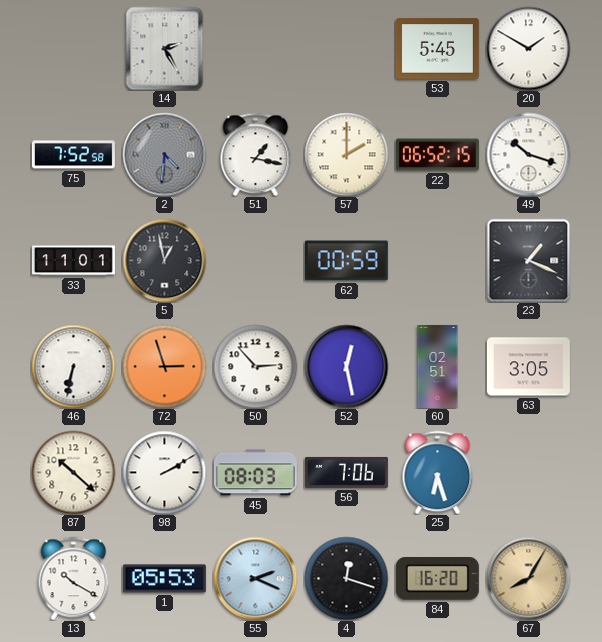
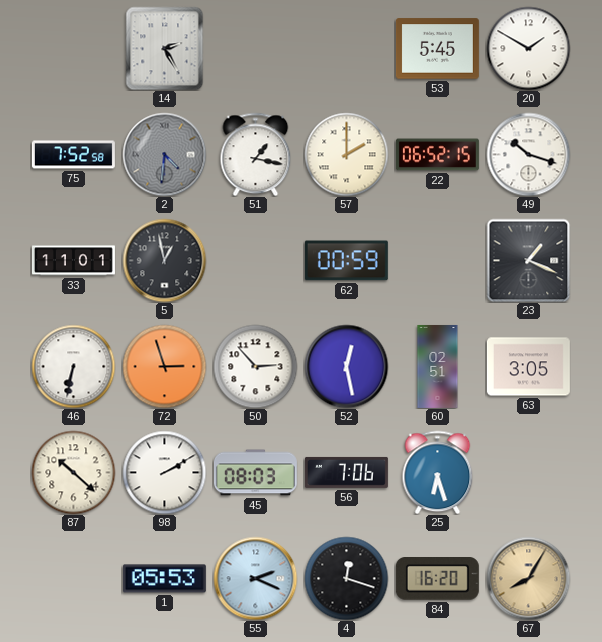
13: 10:20 -> none (74, 578)
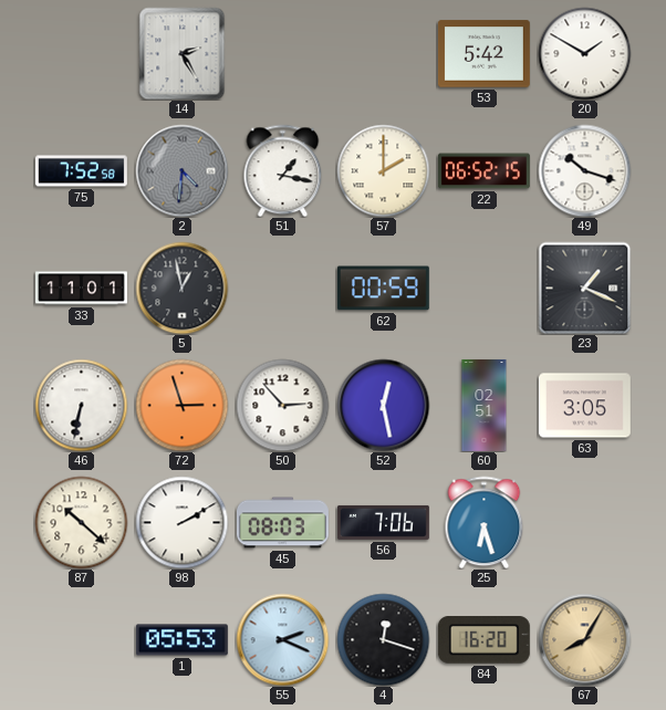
53: 5:45 -> 5:42 (483, 54)
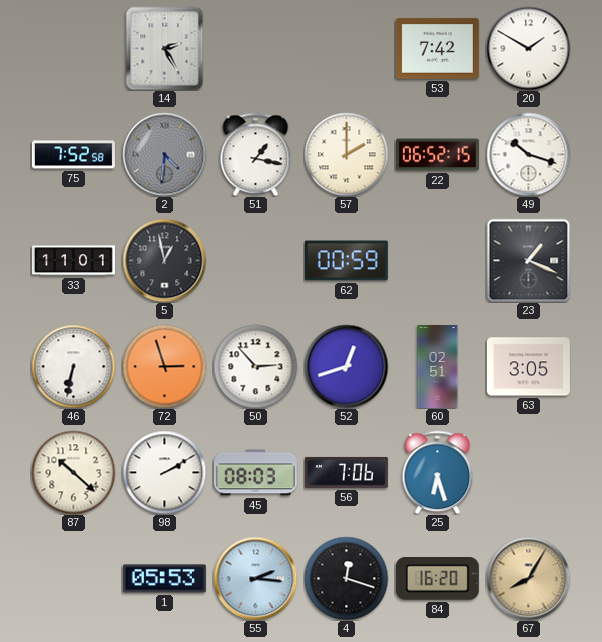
53: 5:42 -> 7:42 (437, 49)
52: 12:28 -> 12:42 (346, 366)
55: 2:19 -> 2:16 (255, 578)
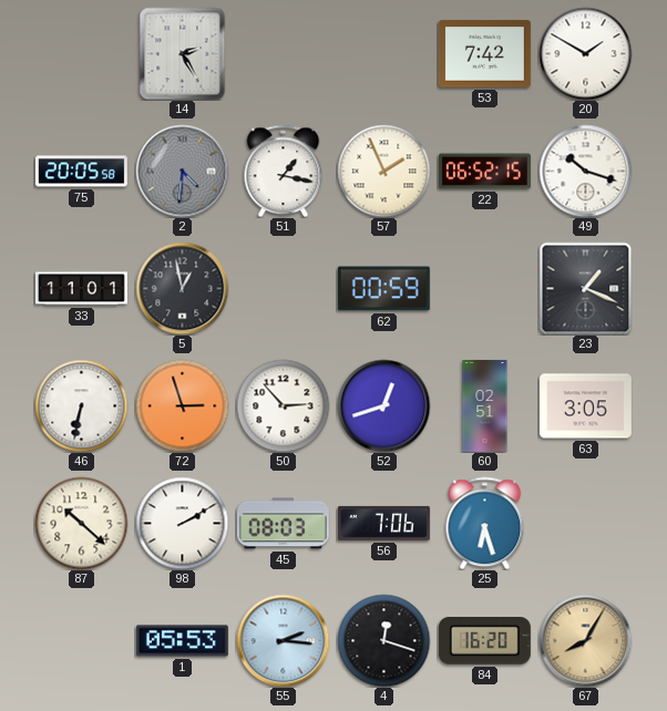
75: 7:52 -> 20:05 (81, 172)
57: 2:00 -> 1:56 (383, 171)
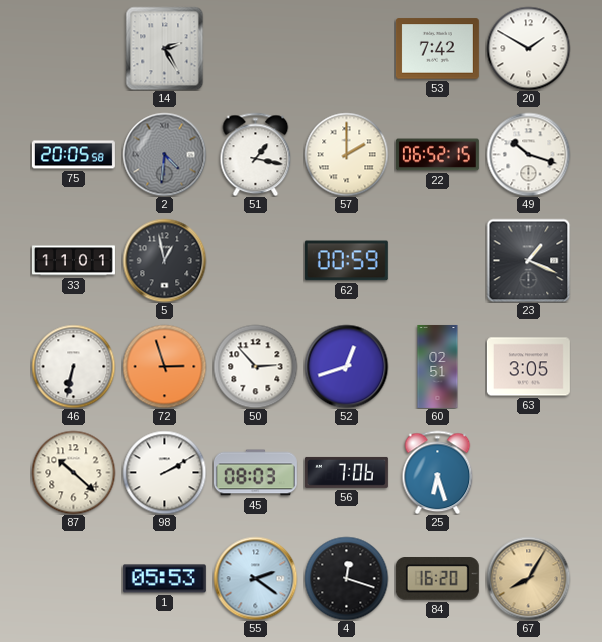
57: 1:56 -> 2:00 (346, 154)
55: 2:16 -> 2:21 (255, 578)
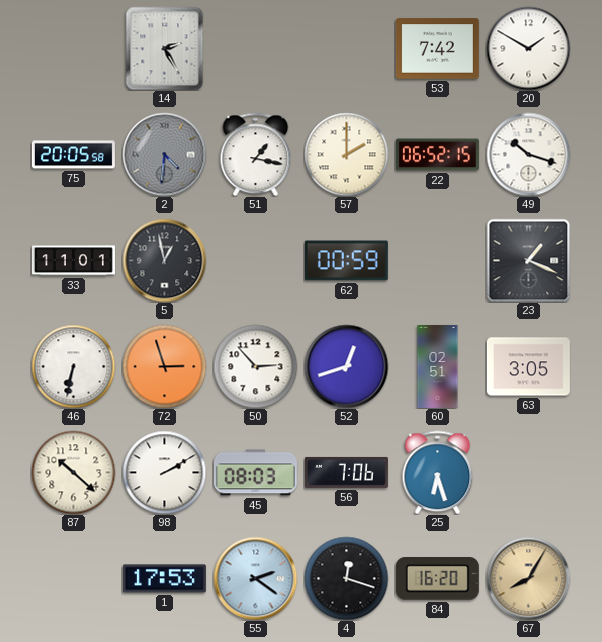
1: 05:53 -> 17:53 (164, 579)
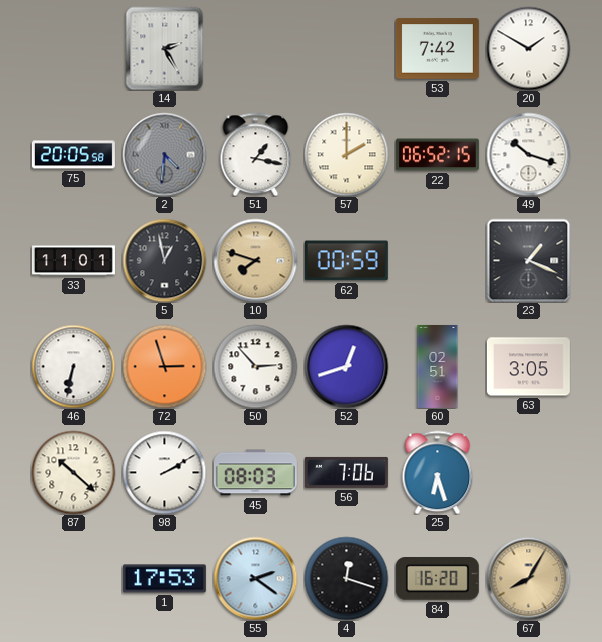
10: none -> 7:48 (255, 260)
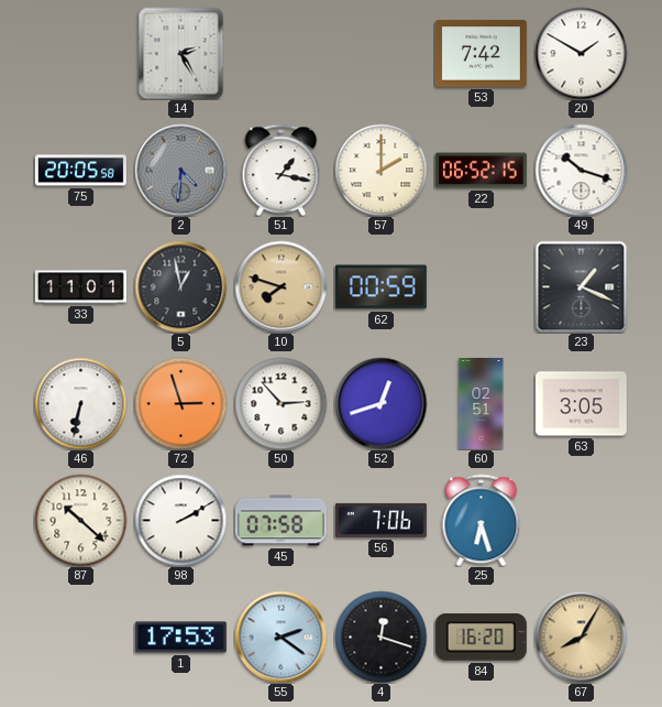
45: 08:03 -> 07:58 (280, 521)
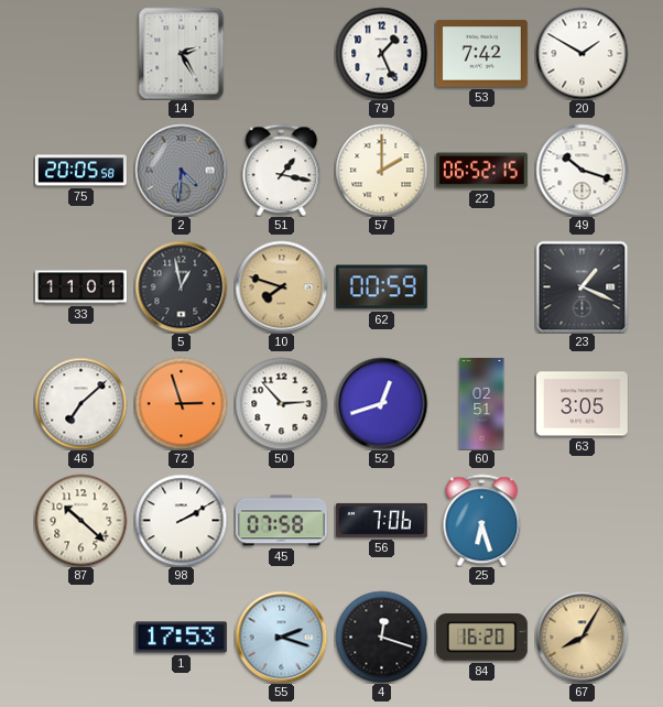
79: none -> 1:26 (381, 53)
46: 6:32 -> 7:08 (80, 403)
55: 2:21 -> 2:18 (281, 637)
